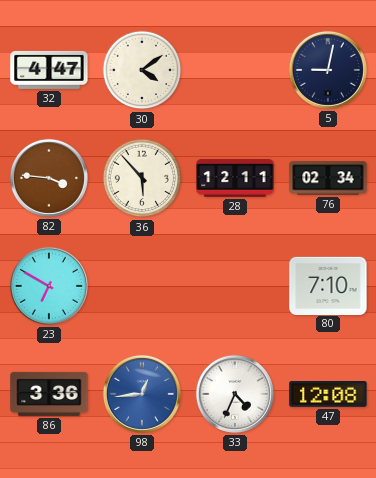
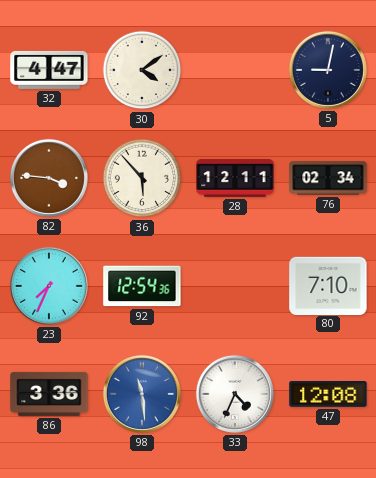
23: 6:50 -> 7:34 (49, 286)
92: none -> 12:54 (142, 286)
98: 12:44 -> 11:29 (142, 394)
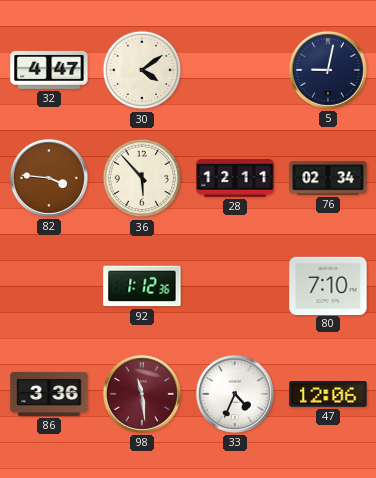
23: 7:34 -> none (49, 286)
92: 12:54 -> 1:12 (142, 286)
98 dial: blue -> burgundy (142, 394)
47: 12:08 -> 12:06 (328, 395)
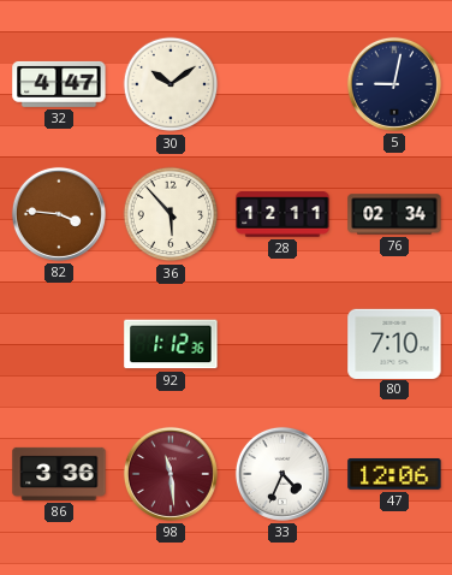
30: 4:09 -> 10:09 (171, 84)
